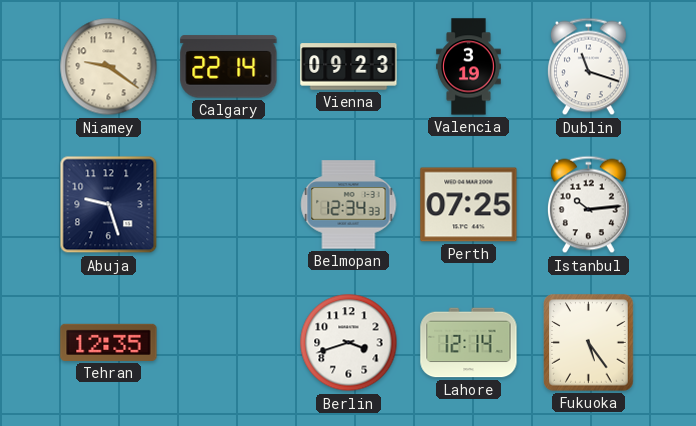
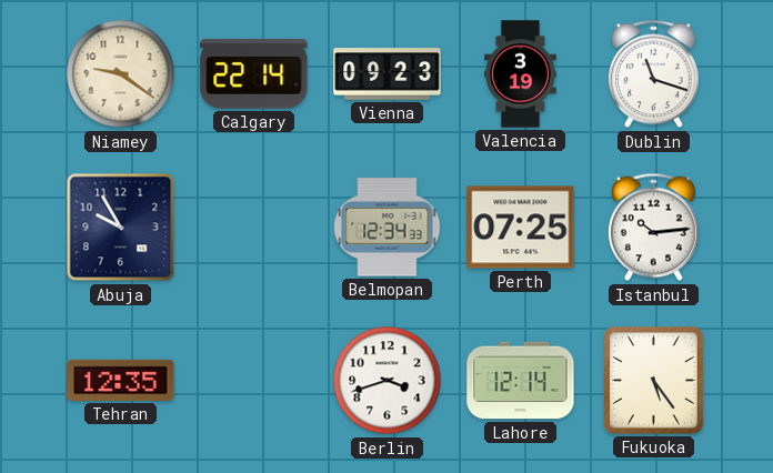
Abuja: 9:27 -> 9:55 (121, 228)
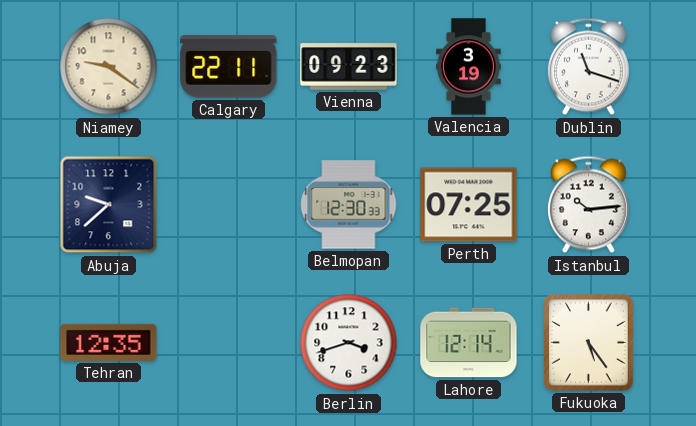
Calgary: 22:14 -> 22:11 (229, 67)
Abuja: 9:55 -> 9:38 (109, 205)
Belmopan: 12:34 -> 12:30 (349, 205)
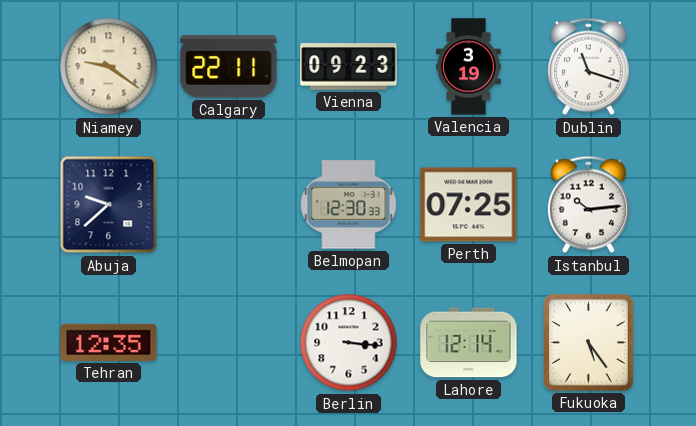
Berlin: 3:42 -> 3:16 (349, 343)
